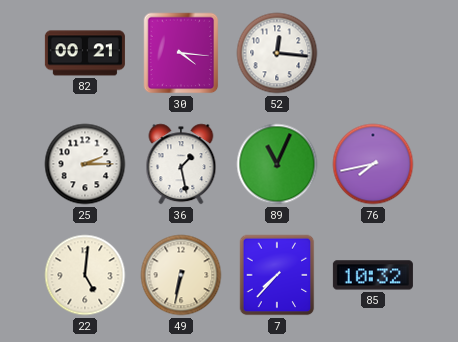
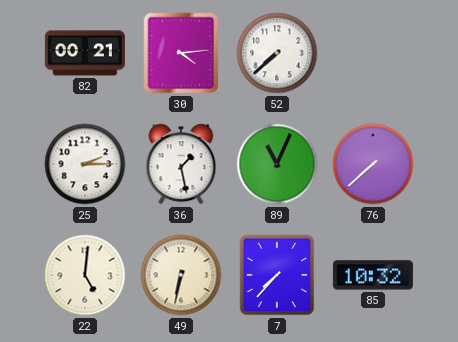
30: 4:16 -> 4:14 (181, 53)
52: 12:16 -> 7:38 (277, 53)
76: 7:43 -> 7:38 (373, 164)
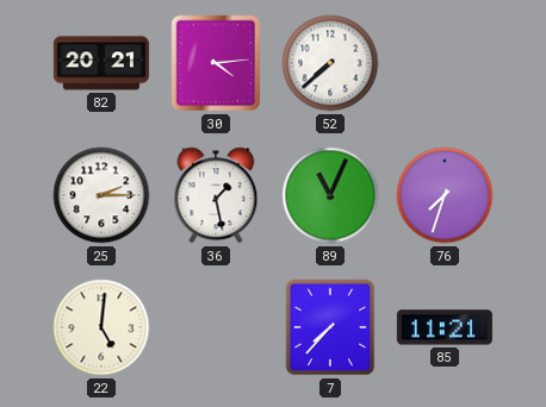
82: 00:21 -> 20:21 (101, 63)
76: 7:38 -> 7:33 (445, 195)
49: 6:32 -> none (181, 275)
85: 10:32 -> 11:21 (445, 327)
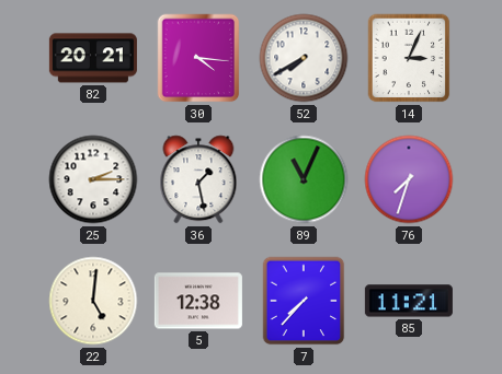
30: 4:14 -> 4:16 (198, 58)
52: 7:38 -> 7:40 (304, 58)
14: none -> 3:04 (409, 58)
5: none -> 12:38 (198, 301)
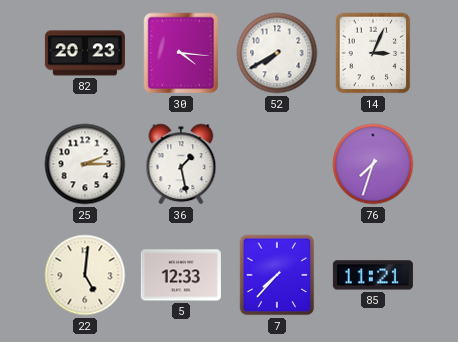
82: 20:21 -> 20:23 (85, 53)
89: 11:04 -> none (304, 179)
5: 12:38 -> 12:33 (181, 275)
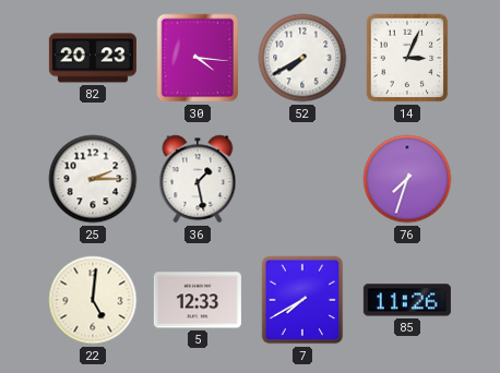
7: 7:37 -> 7:40 (302, 300)
85: 11:21 -> 11:26 (407, 300)
